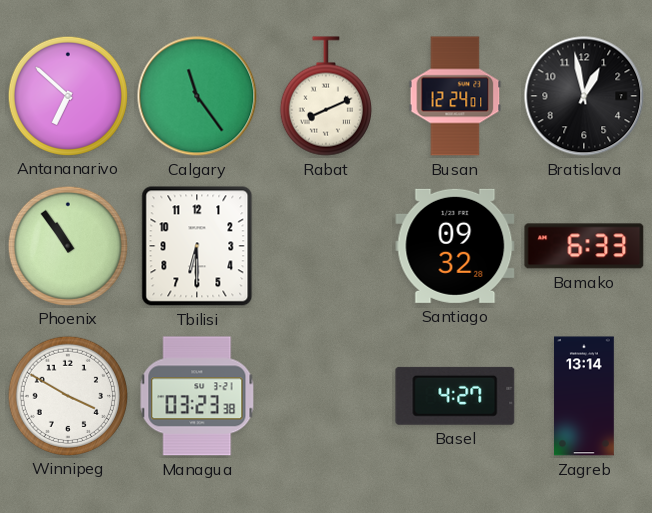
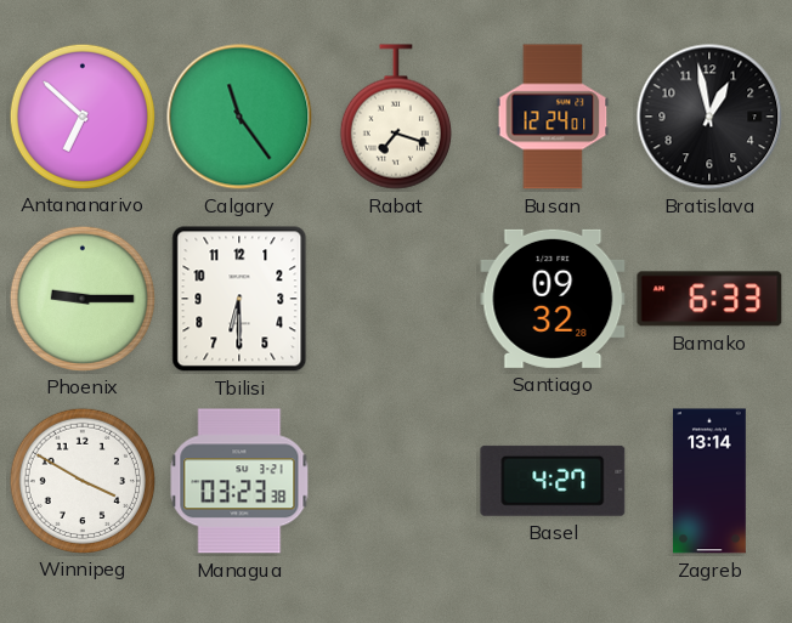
Rabat: 8:11 -> 7:18 (396, 117)
Phoenix: 10:54 -> 9:15 (81, 298)
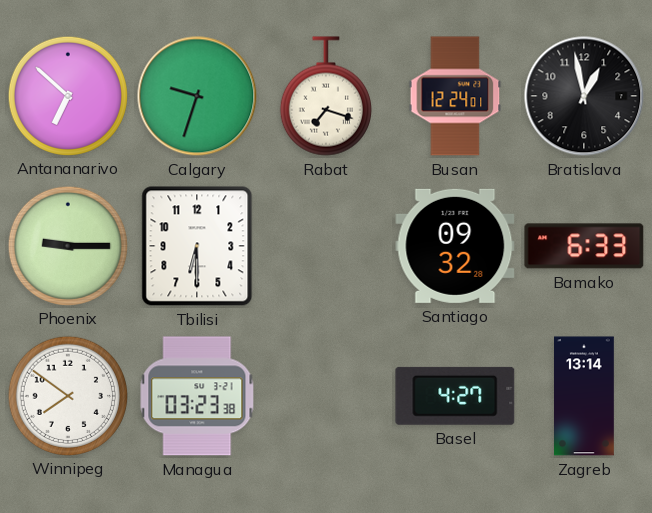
Calgary: 11:24 -> 9:33 (197, 96)
Winnipeg: 3:50 -> 7:51 (67, 395)
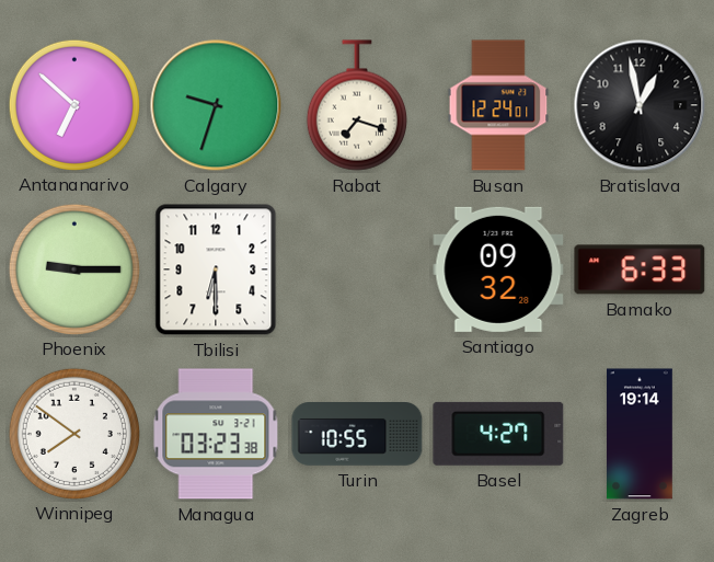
Turin: none -> 10:55 (357, 434)
Zagreb: 13:14 -> 19:14 (641, 434)
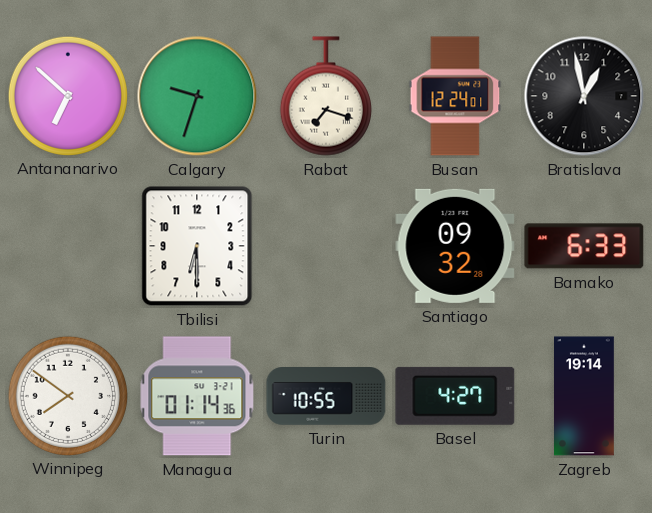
Phoenix: 9:15 -> none (73, 268)
Managua: 03:23 -> 01:14 (197, 396)
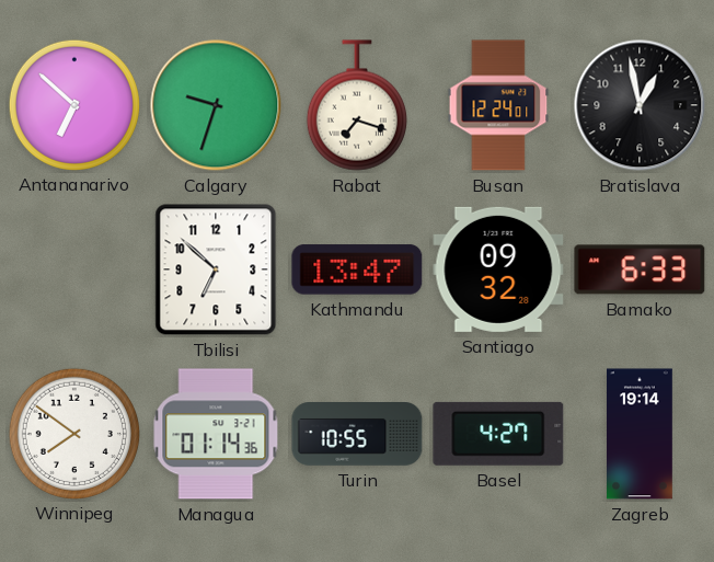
Tbilisi: 6:30 -> 6:52 (216, 269)
Kathmandu: none -> 13:47 (357, 269)
